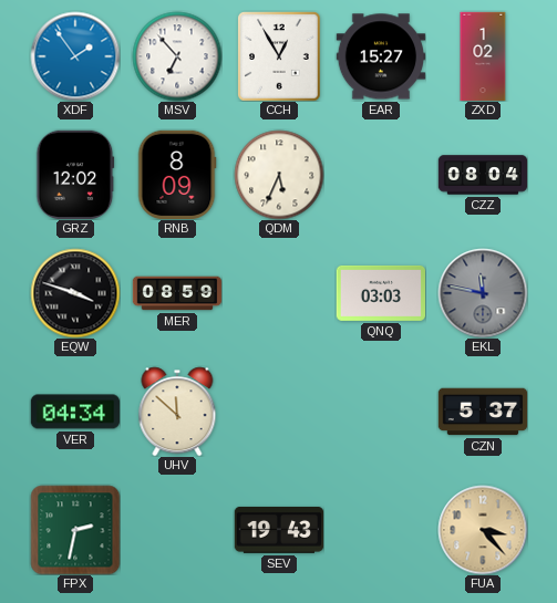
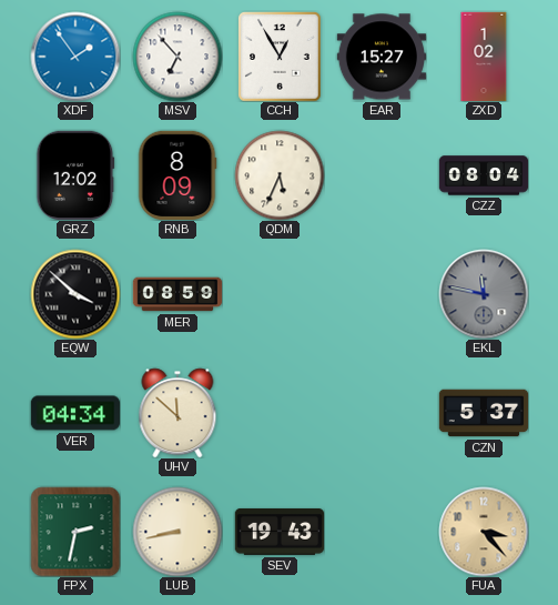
EQW: 3:48 -> 3:52 (75, 294)
QNQ: 03:03 -> none (380, 293)
LUB: none -> 8:43 (177, 532)
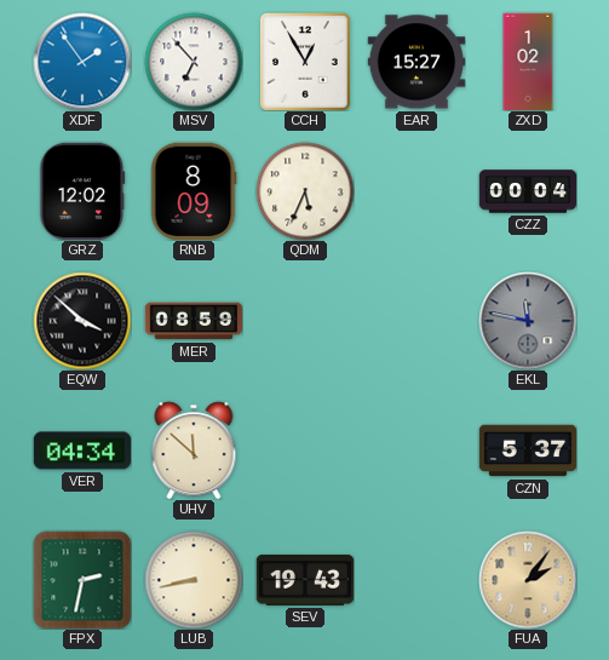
CZZ: 08:04 -> 00:04 (528, 191)
FUA: 3:23 -> 2:06 (528, 580)
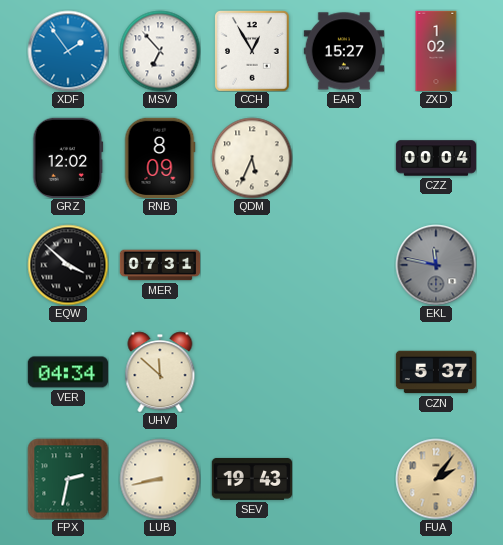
MER: 08:59 -> 07:31 (160, 265)
